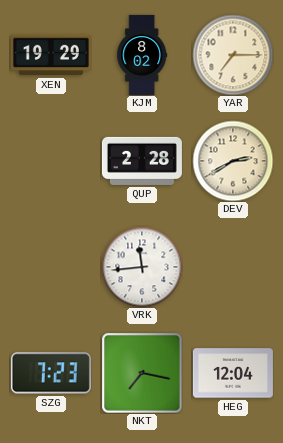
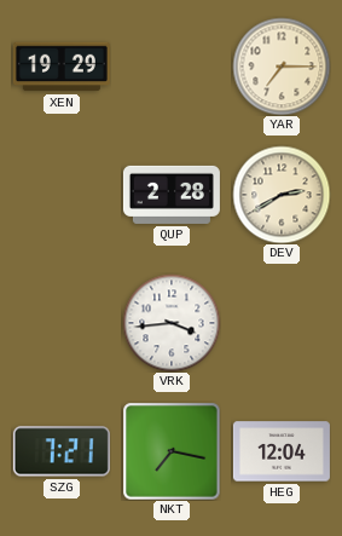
KJM: 8:02 -> none (142, 55)
VRK: 11:44 -> 3:44 (172, 323)
SZG: 7:23 -> 7:21 (62, 451)
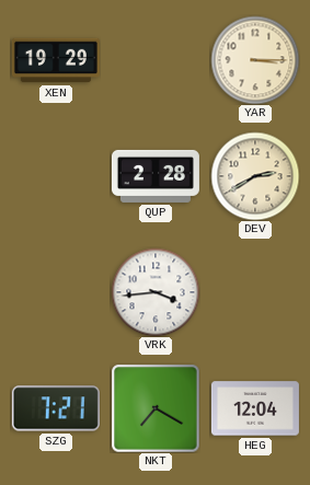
YAR: 7:15 -> 3:15 (255, 60)
NKT: 7:17 -> 7:20 (156, 408)
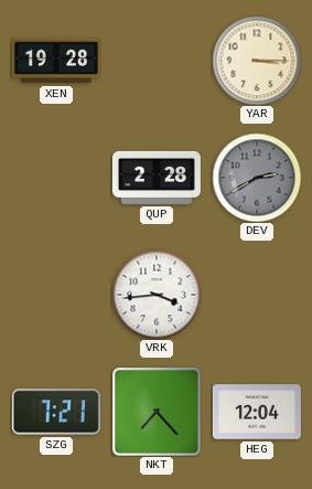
XEN: 19:29 -> 19:28 (56, 61)
DEV dial: cream -> grey (257, 178)
NKT: 7:20 -> 7:23 (157, 412)
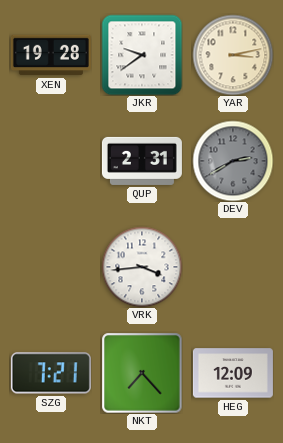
JKR: none -> 9:39 (142, 55)
YAR: 3:15 -> 3:13 (233, 55)
QUP: 2:28 -> 2:31 (142, 161)
HEG: 12:04 -> 12:09 (233, 373)
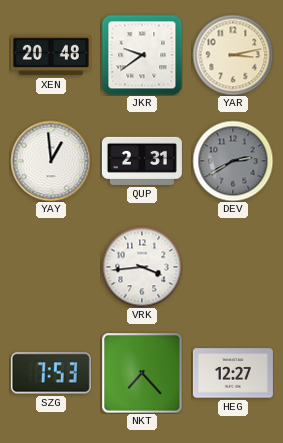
XEN: 19:28 -> 20:48 (51, 55)
YAY: none -> 12:59 (51, 161)
SZG: 7:21 -> 7:53 (51, 373)
HEG: 12:09 -> 12:27 (233, 373)
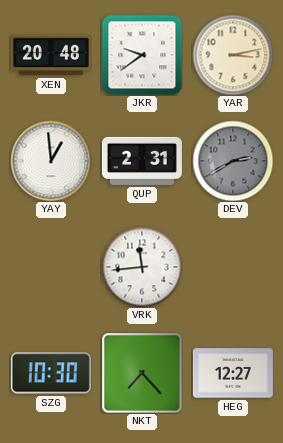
VRK: 3:44 -> 11:44 (142, 267)
SZG: 7:53 -> 10:30 (51, 373)
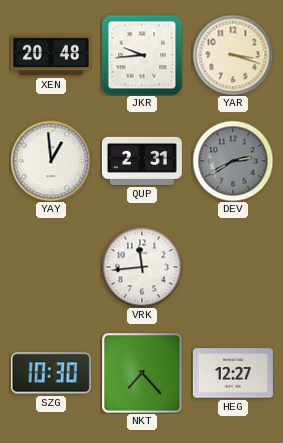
JKR: 9:39 -> 9:44 (142, 55)
YAR: 3:13 -> 3:18 (233, 55)
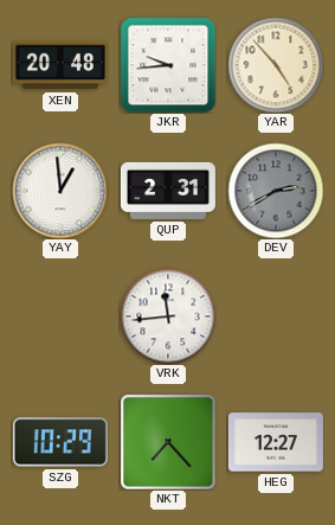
YAR: 3:18 -> 4:53 (276, 65)
SZG: 10:30 -> 10:29 (60, 442)
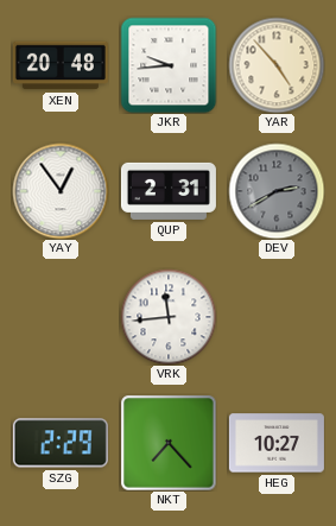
YAY: 12:59 -> 12:54 (61, 191)
SZG: 10:29 -> 2:29 (61, 443)
HEG: 12:27 -> 10:27 (277, 443)
